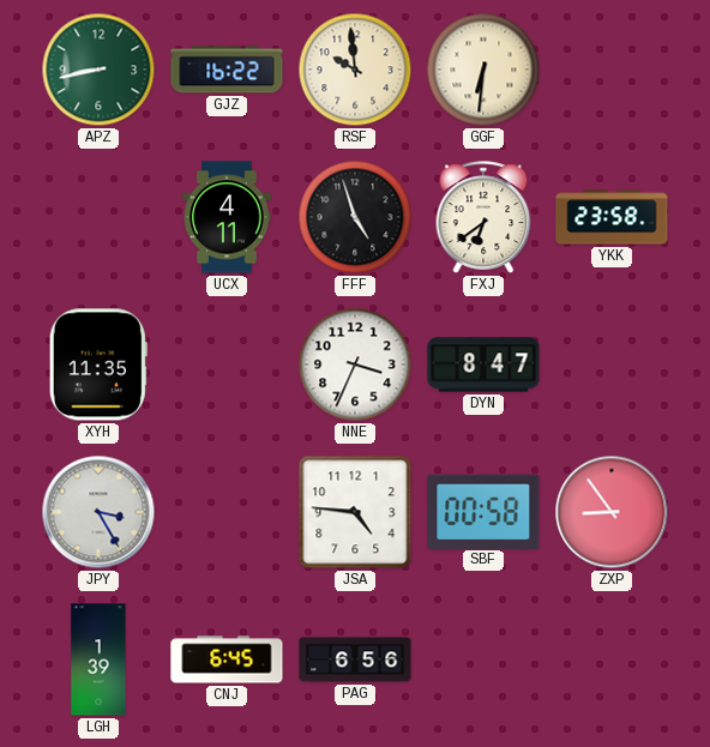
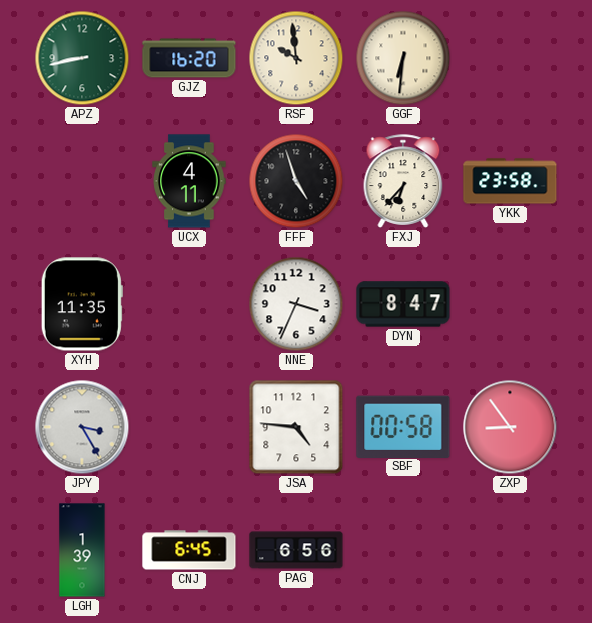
GJZ: 16:22 -> 16:20 (189, 58)
FXJ: 6:39 -> 6:37 (403, 181)
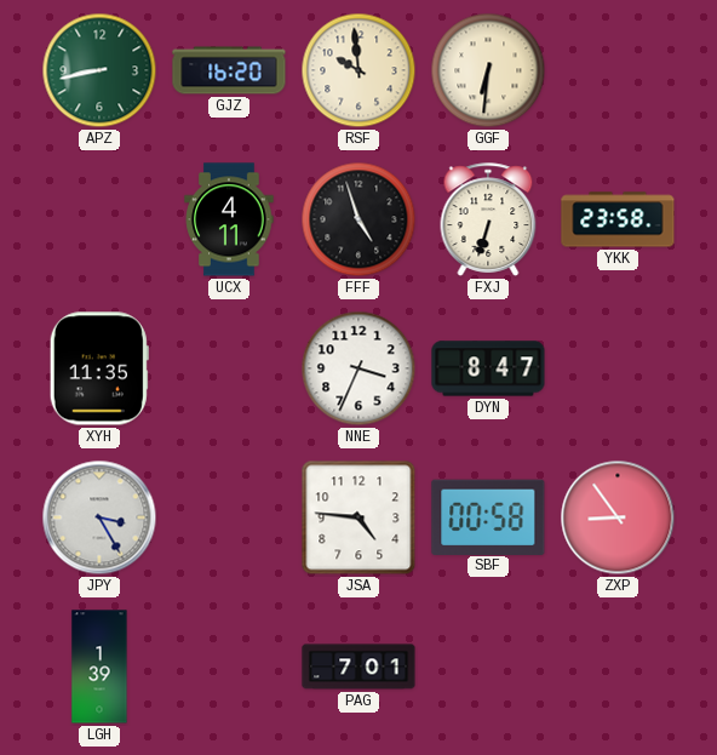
FXJ: 6:37 -> 6:33 (488, 219)
CNJ: 6:45 -> none (189, 550)
PAG: 6:56 -> 7:01 (358, 667)
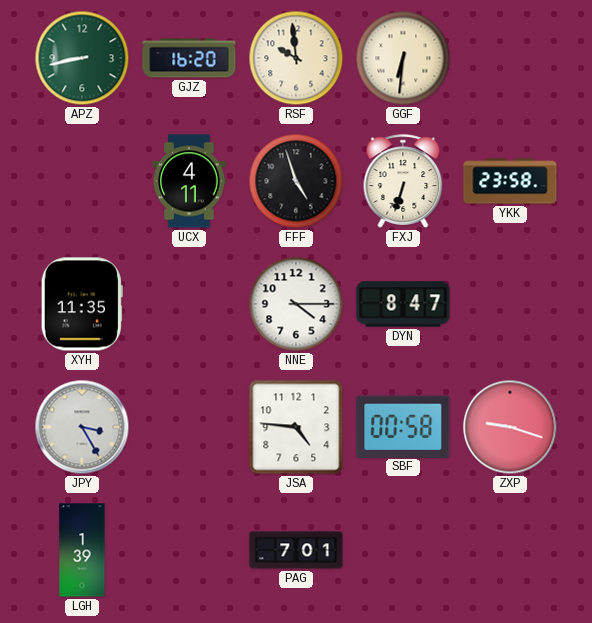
NNE: 3:34 -> 4:15 (296, 304)
ZXP: 8:54 -> 9:18 (510, 427)
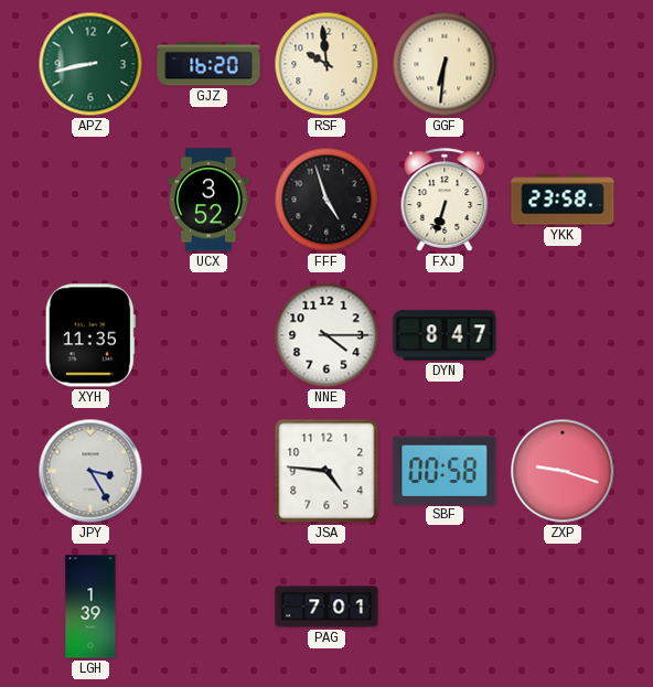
UCX: 4:11 -> 3:52 (208, 200)
